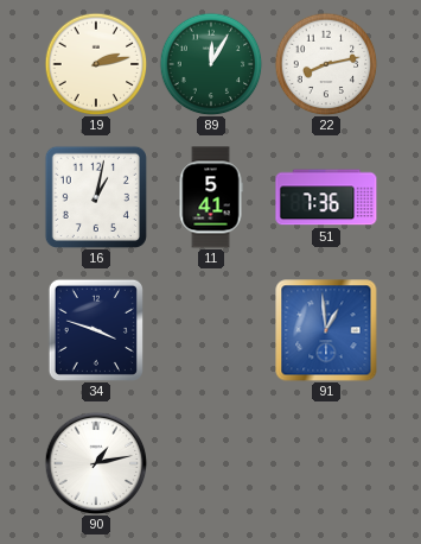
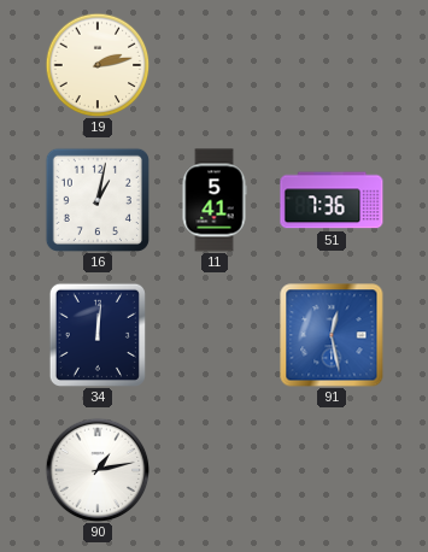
89: 12:05 -> none (211, 64)
22: 8:13 -> none (326, 64)
34: 3:48 -> 12:01 (98, 335)
91: 12:59 -> 12:28 (332, 335)
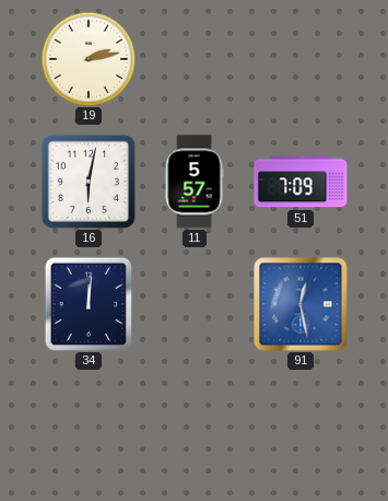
16: 1:02 -> 6:02 (89, 182)
11: 5:41 -> 5:57 (195, 182)
51: 7:36 -> 7:09 (301, 182)
90: 1:13 -> none (98, 470)
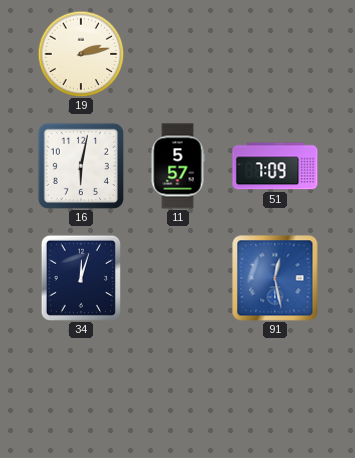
34: 12:01 -> 12:03 (81, 278)
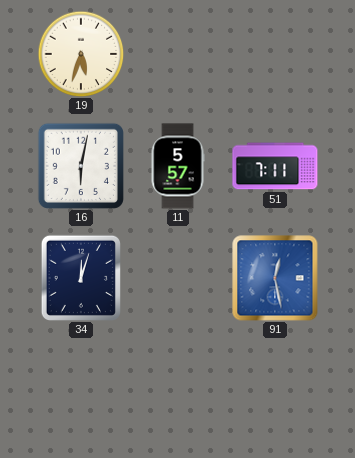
19: 2:13 -> 5:33 (81, 54)
51: 7:09 -> 7:11 (275, 166)
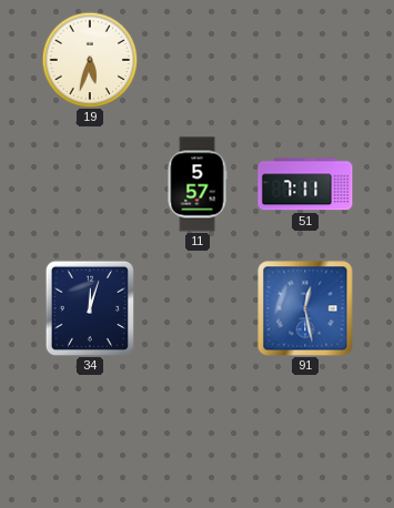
16: 6:02 -> none (81, 166)
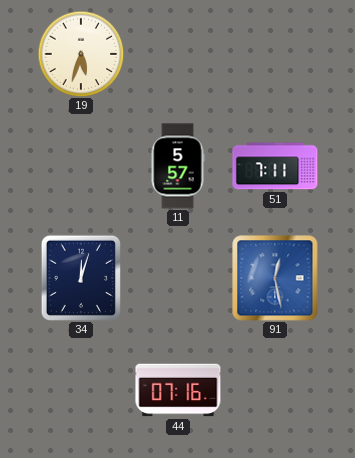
44: none -> 07:16 (178, 390)
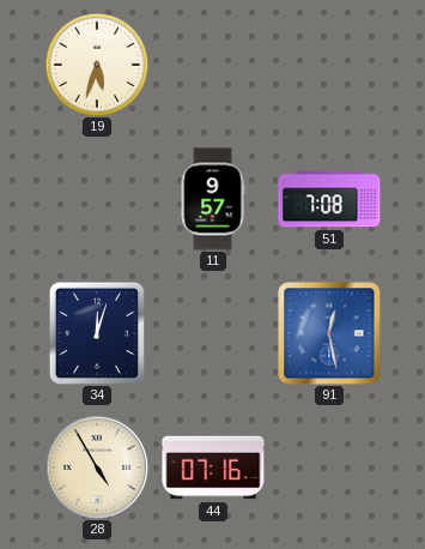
11: 5:57 -> 9:57 (213, 199)
51: 7:11 -> 7:08 (329, 199)
28: none -> 4:55 (97, 467)
